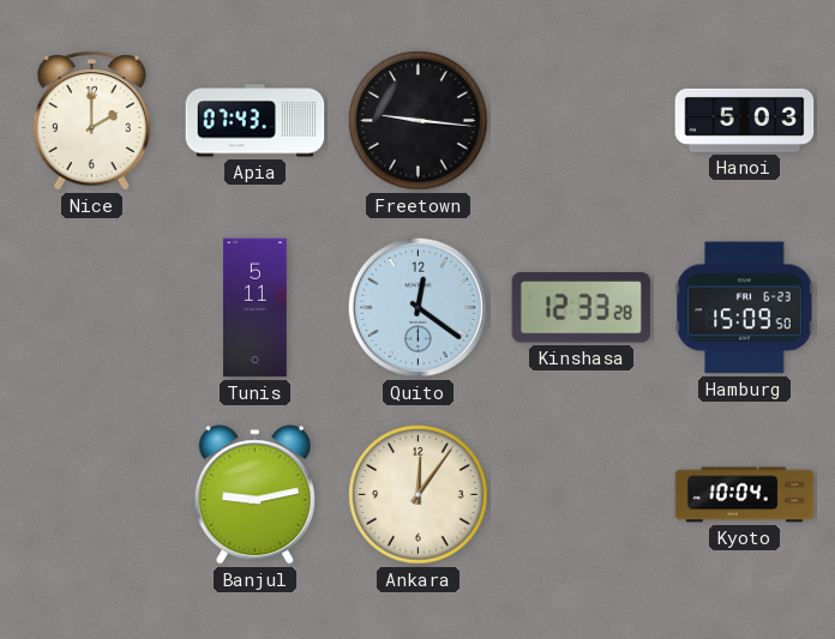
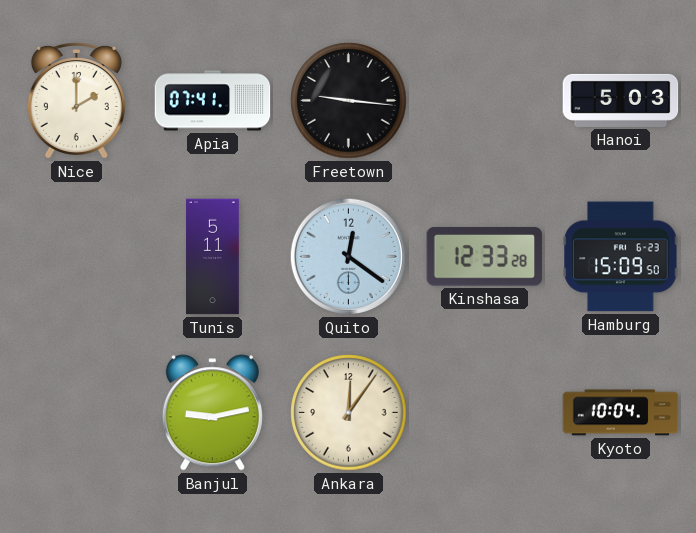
Apia: 07:43 -> 07:41 (213, 101)
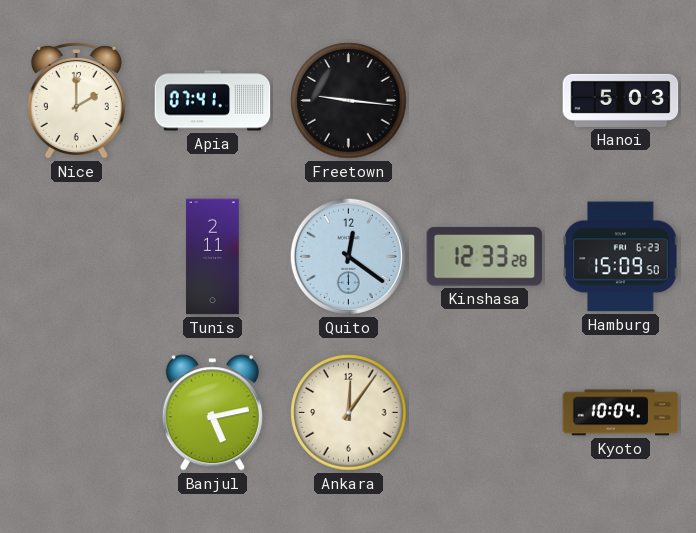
Tunis: 5:11 -> 2:11 (213, 257)
Banjul: 9:13 -> 5:13 (212, 413)
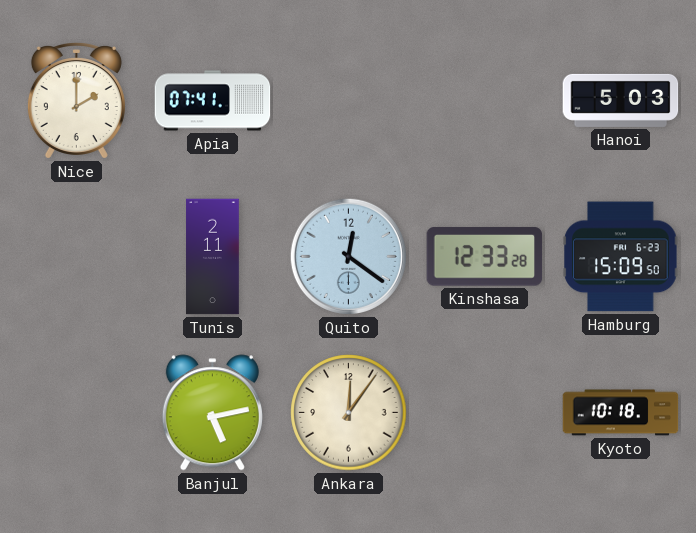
Freetown: 9:16 -> none (349, 101)
Kyoto: 10:04 -> 10:18 (621, 413)
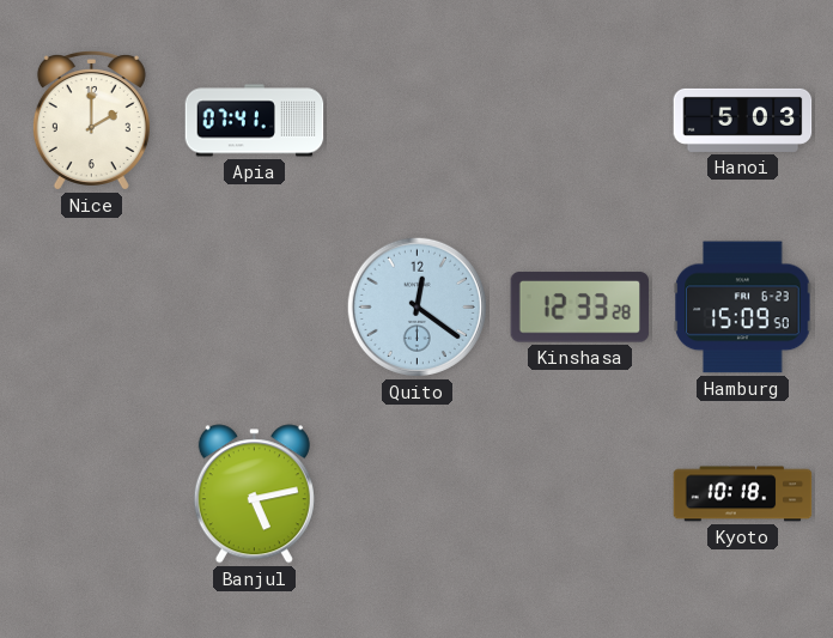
Tunis: 2:11 -> none (213, 257)
Ankara: 12:06 -> none (349, 413)
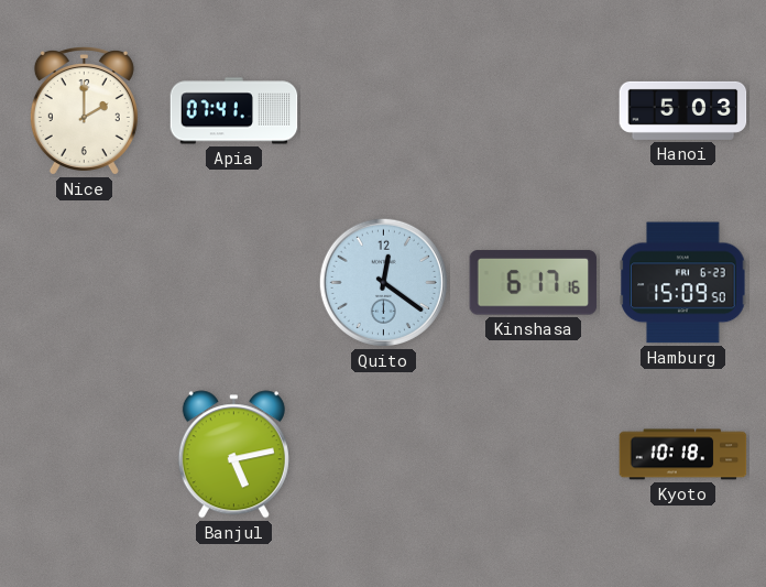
Kinshasa: 12:33 -> 6:17 (534, 283)
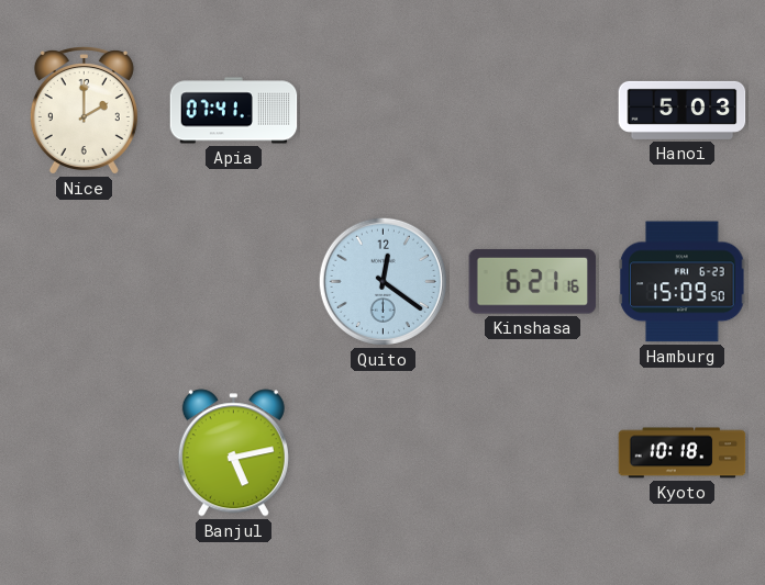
Kinshasa: 6:17 -> 6:21 (533, 282)
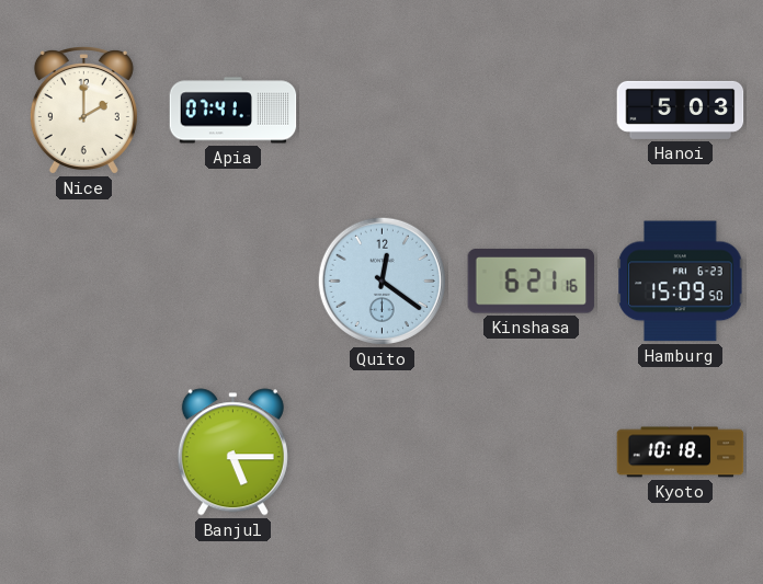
Banjul: 5:13 -> 5:15 (232, 453)
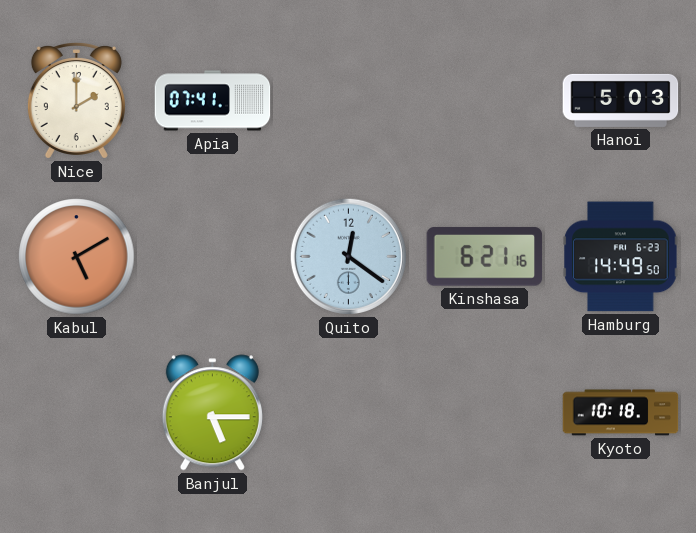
Kabul: none -> 5:10 (77, 257)
Hamburg: 15:09 -> 14:49 (621, 257)
